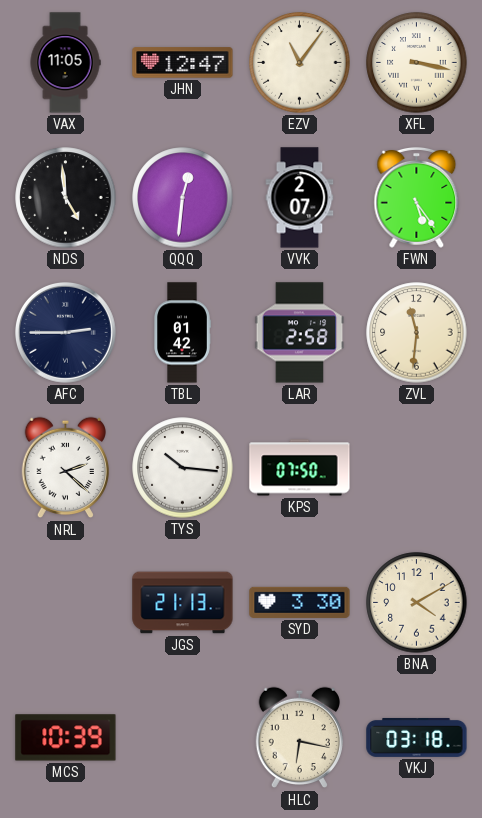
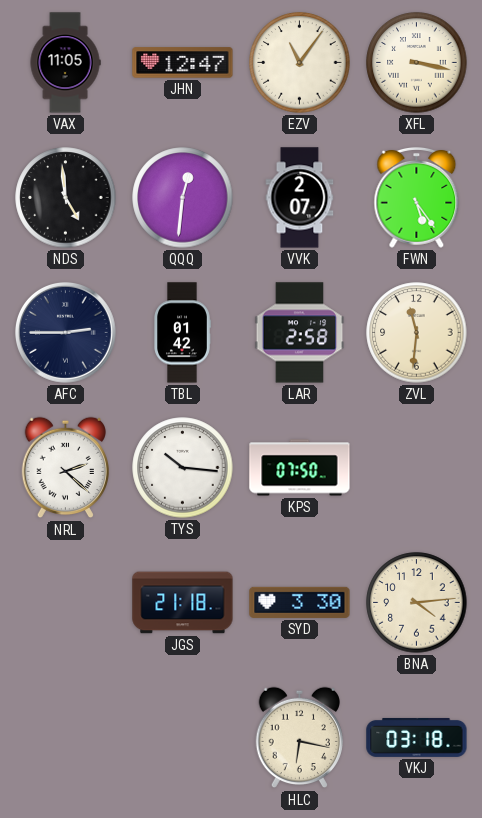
JGS: 21:13 -> 21:18 (183, 603)
BNA: 4:10 -> 4:14 (417, 603)
MCS: 10:39 -> none (66, 738)
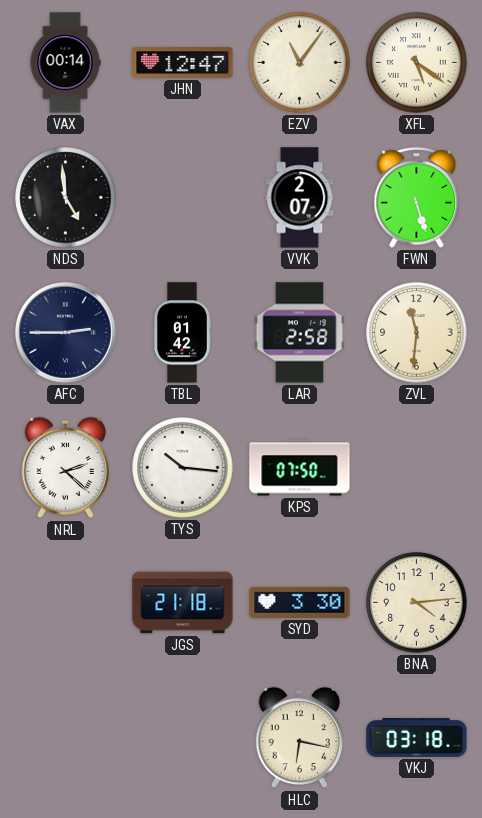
VAX: 11:05 -> 00:14 (65, 63)
XFL: 3:17 -> 5:21 (417, 63)
QQQ: 12:31 -> none (183, 198)
FWN: 5:24 -> 5:27 (417, 197)
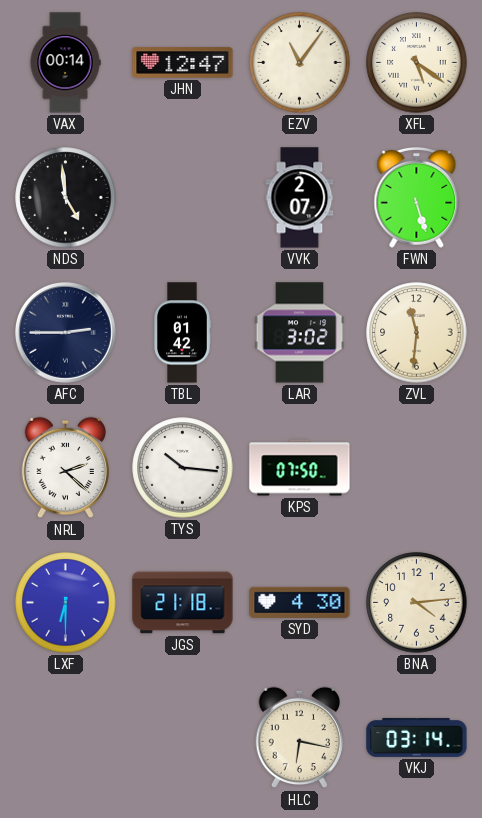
LAR: 2:58 -> 3:02 (300, 333)
LXF: none -> 6:30 (66, 603)
SYD: 3:30 -> 4:30 (300, 602)
VKJ: 03:18 -> 03:14 (417, 737)
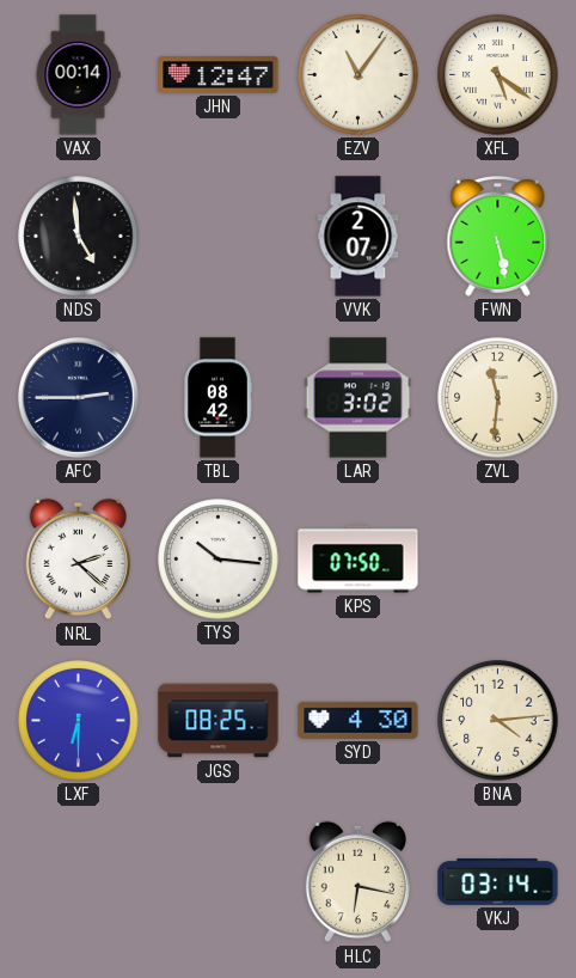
FWN: 5:27 -> 5:28 (498, 236)
TBL: 01:42 -> 08:42 (217, 398)
JGS: 21:18 -> 08:25 (219, 721)
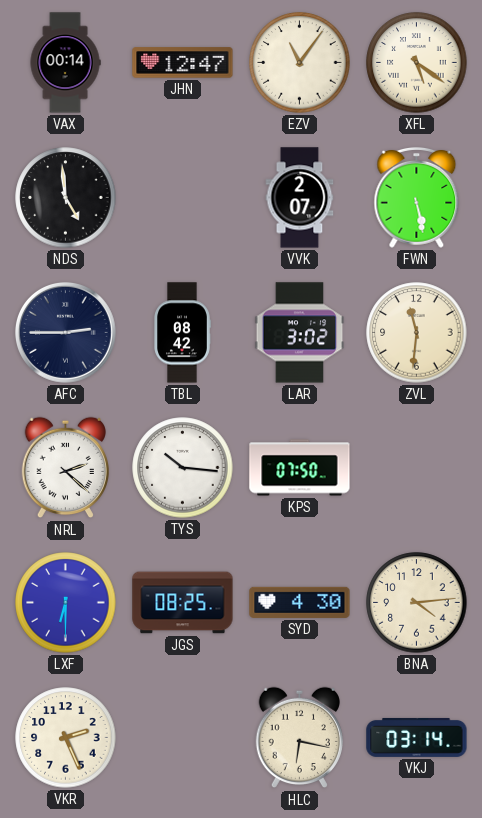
VKR: none -> 2:26 (66, 738)
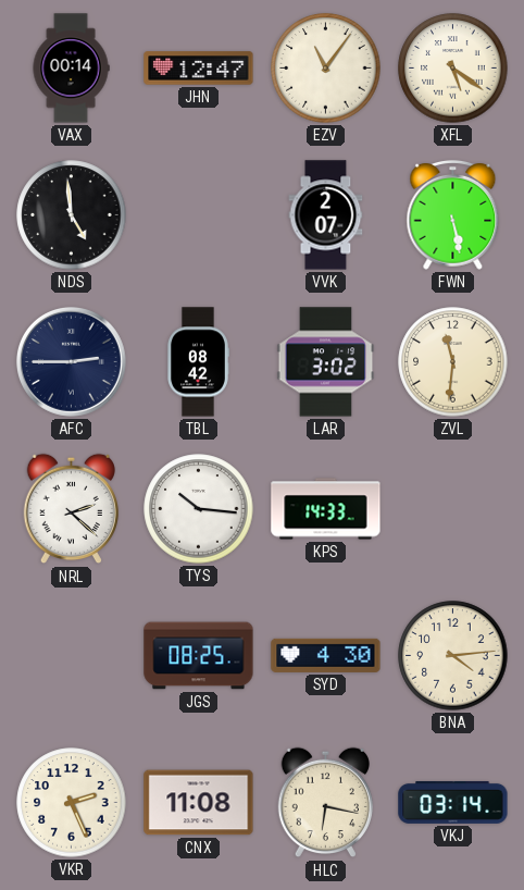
KPS: 07:50 -> 14:33 (326, 509)
LXF: 6:30 -> none (66, 603)
CNX: none -> 11:08 (199, 803)
